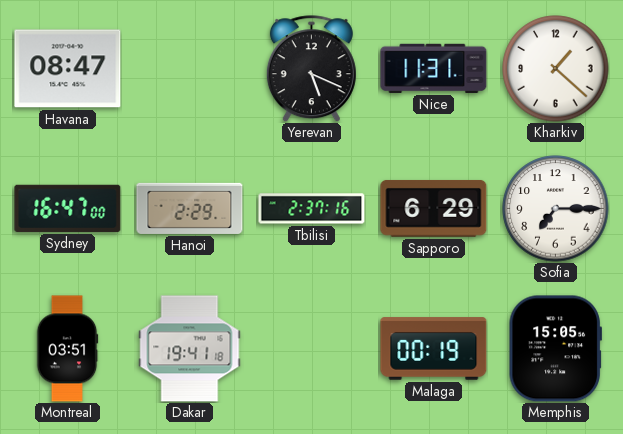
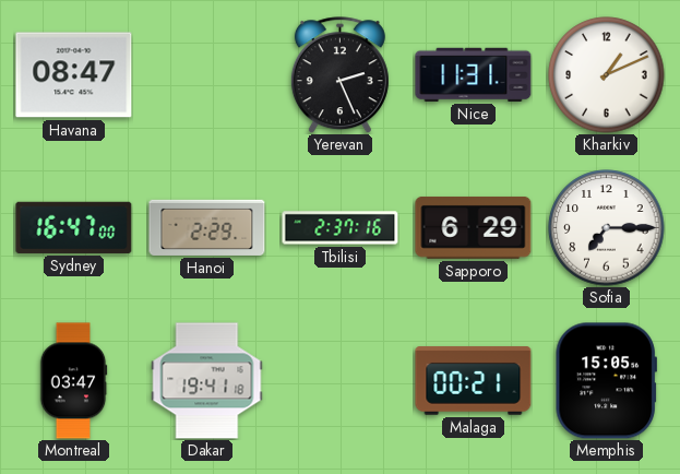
Yerevan: 5:19 -> 2:26 (339, 75)
Kharkiv: 1:22 -> 1:11 (607, 75)
Montreal: 03:51 -> 03:47 (73, 381)
Malaga: 00:19 -> 00:21 (474, 381)
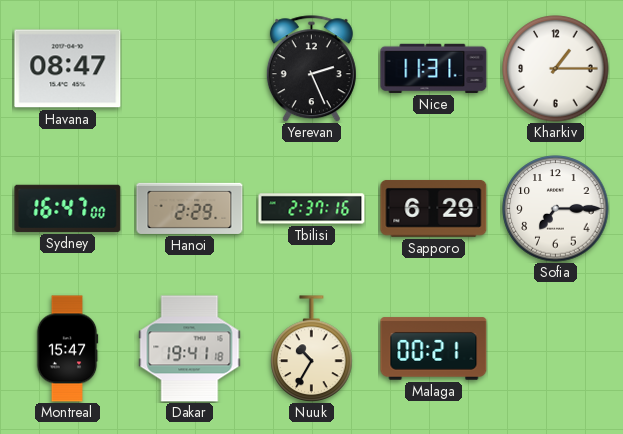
Kharkiv: 1:11 -> 1:15 (556, 69)
Montreal: 03:47 -> 15:47 (67, 349)
Nuuk: none -> 10:35 (312, 349)
Memphis: 15:05 -> none (606, 381)
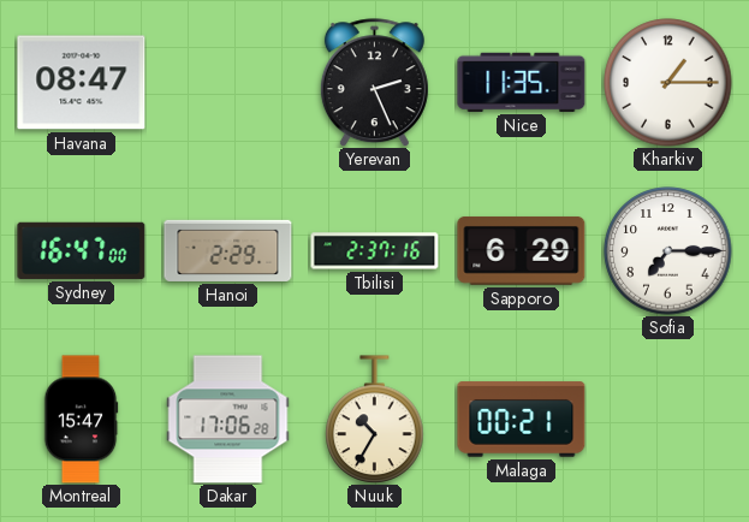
Nice: 11:31 -> 11:35 (522, 82)
Dakar: 19:41 -> 17:06 (228, 420)
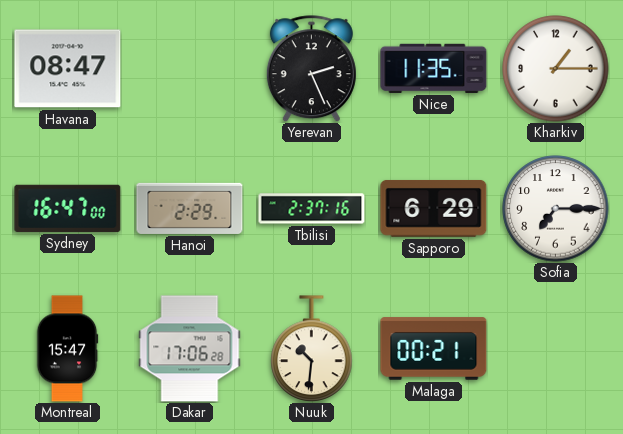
Nuuk: 10:35 -> 10:31 (312, 349)
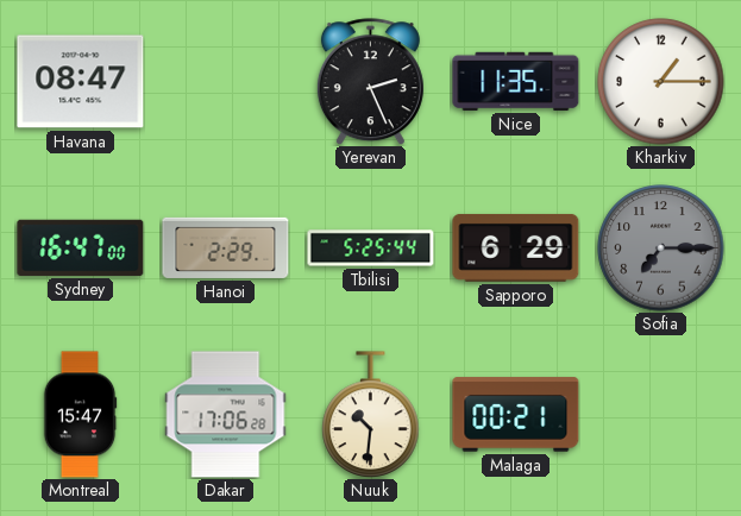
Tbilisi: 2:37 -> 5:25 (371, 248)
Sofia dial: white -> grey (661, 248)
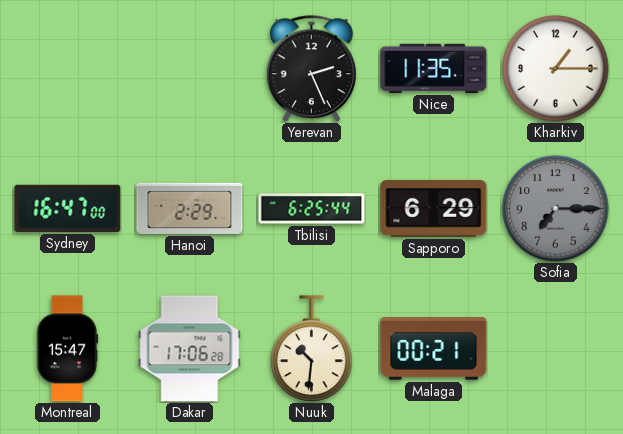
Havana: 08:47 -> none (81, 82)
Tbilisi: 5:25 -> 6:25 (312, 209)
